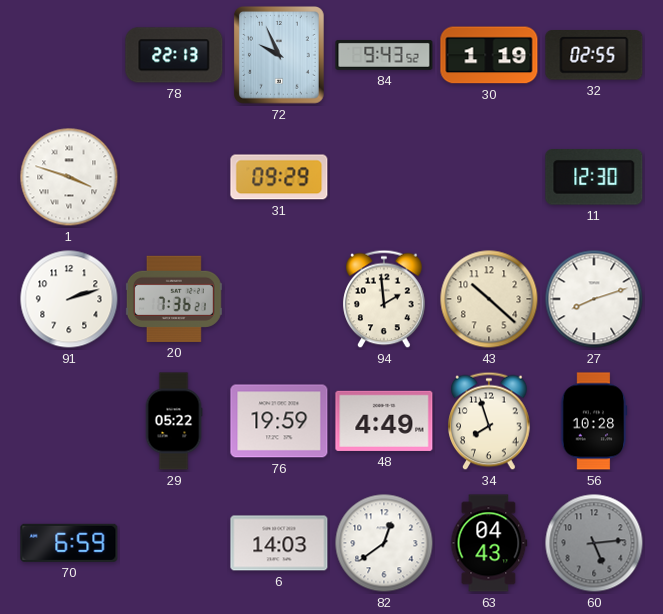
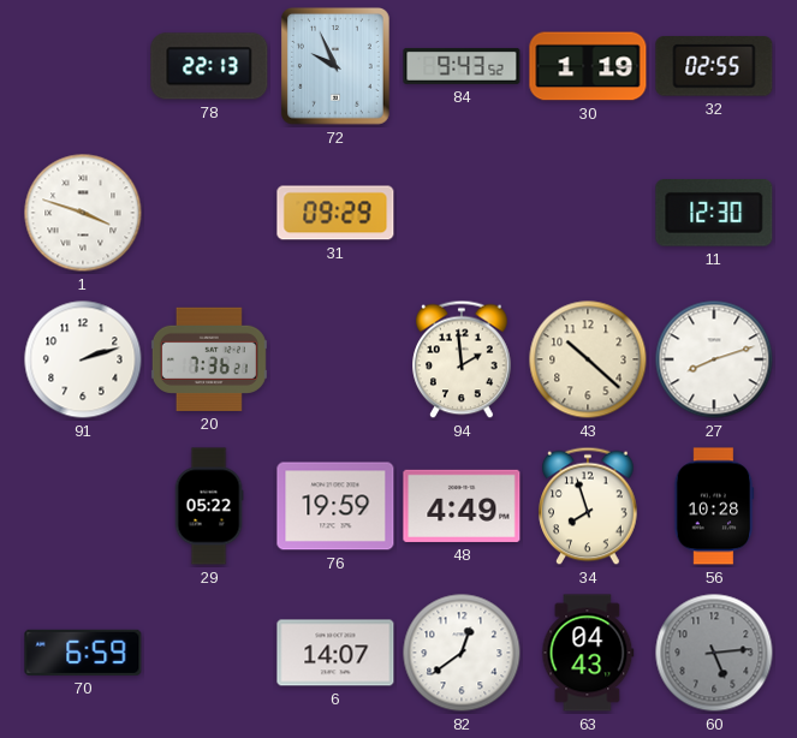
6: 14:03 -> 14:07 (335, 653)
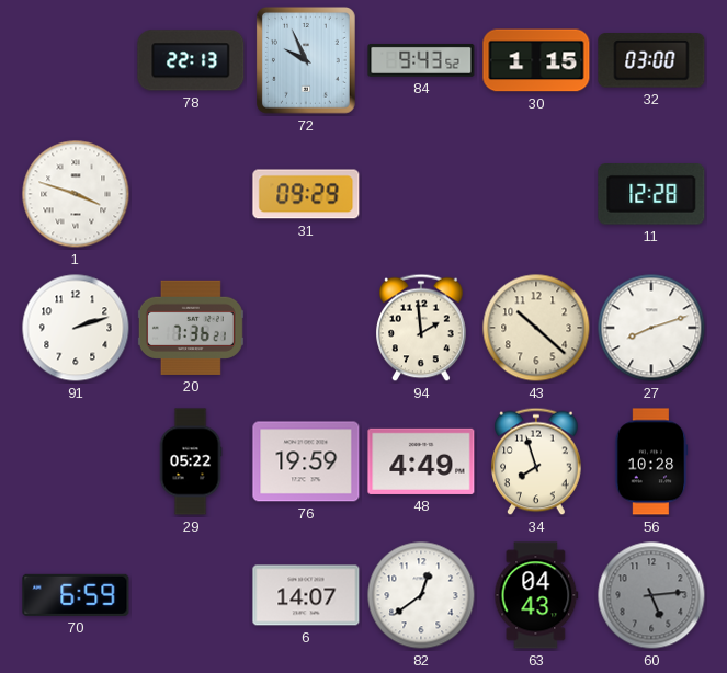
30: 1:19 -> 1:15 (536, 60)
32: 02:55 -> 03:00 (651, 61)
11: 12:30 -> 12:28 (651, 194)
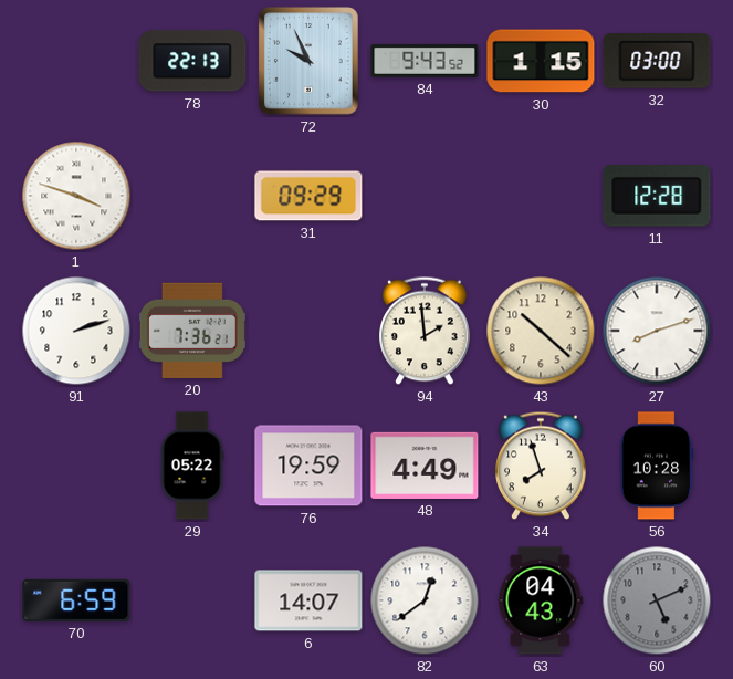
60: 5:14 -> 5:11 (657, 600)
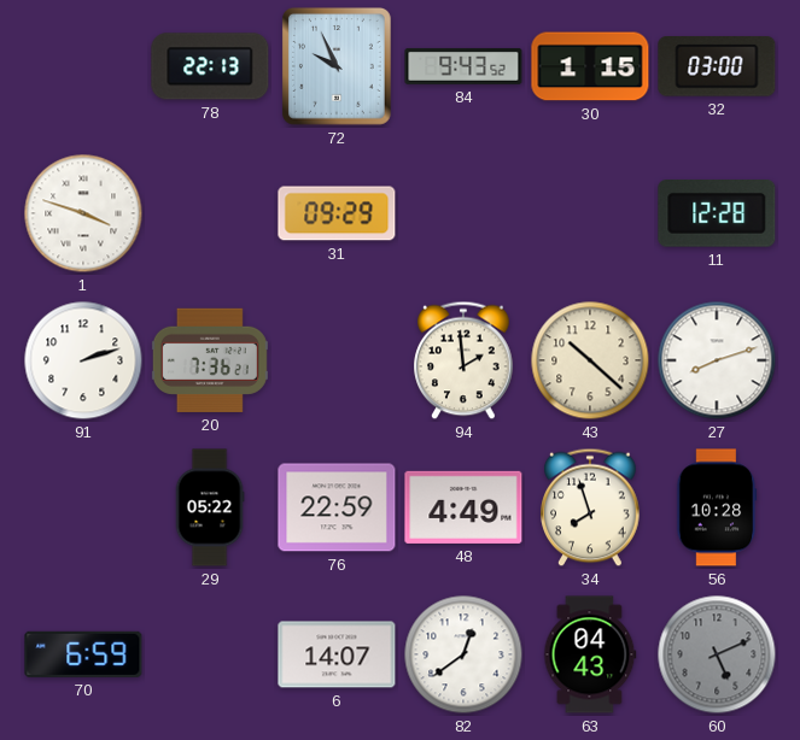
76: 19:59 -> 22:59 (337, 507)
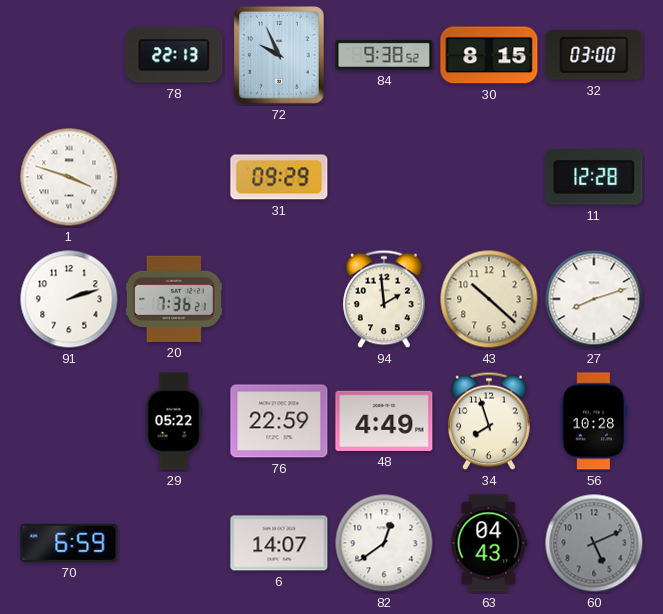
84: 9:43 -> 9:38 (384, 55)
30: 1:15 -> 8:15 (489, 55)
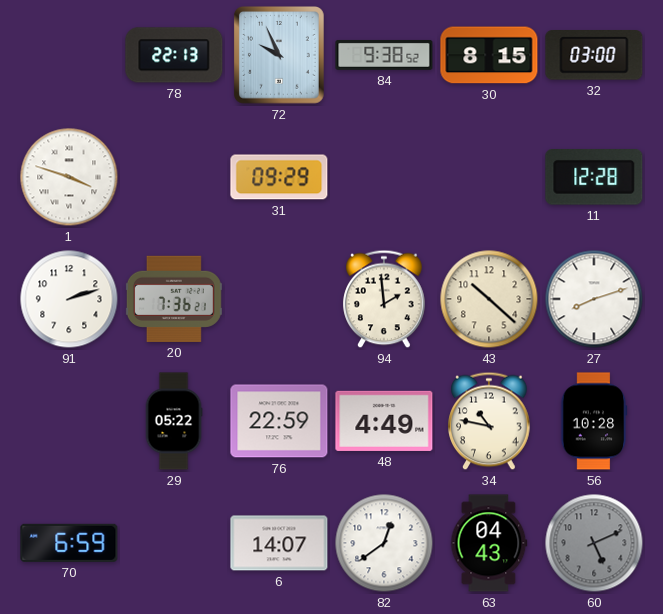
34: 7:57 -> 10:47 (489, 421)
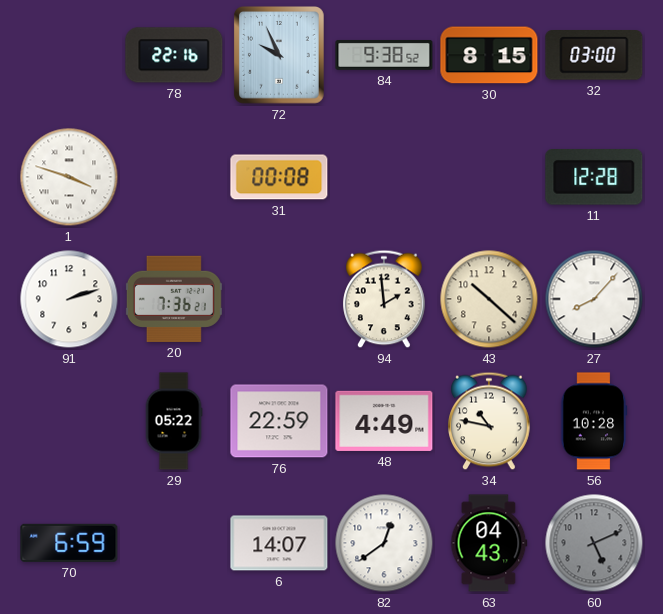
78: 22:13 -> 22:16 (174, 55)
31: 09:29 -> 00:08 (279, 177)
27: 8:12 -> 8:07 (594, 299)
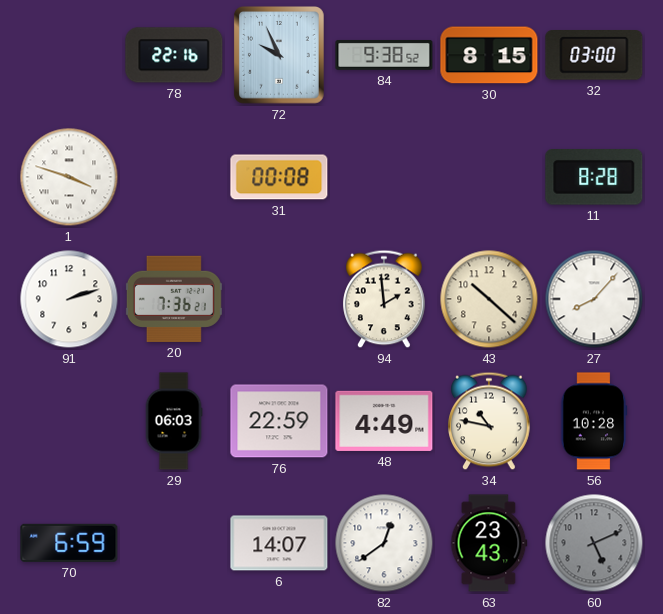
11: 12:28 -> 8:28 (594, 177)
29: 05:22 -> 06:03 (174, 421)
63: 04:43 -> 23:43 (489, 543)
